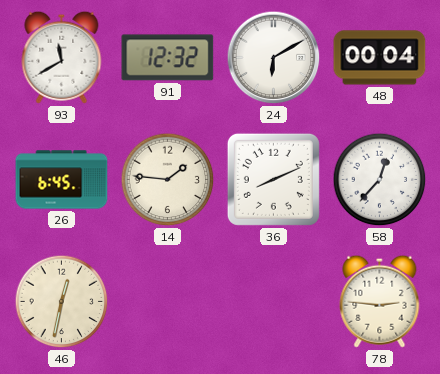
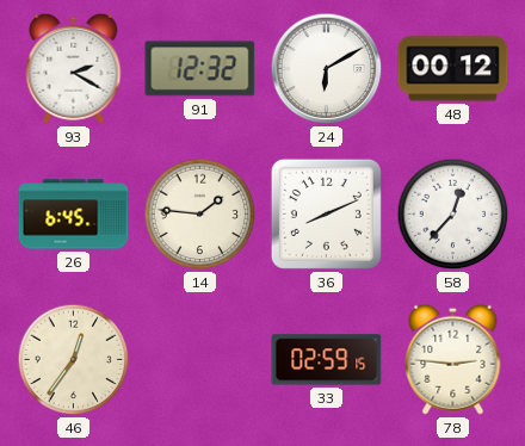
93: 11:40 -> 2:20 (74, 68)
48: 00:04 -> 00:12 (453, 69)
46: 12:32 -> 12:36 (74, 360)
33: none -> 02:59 (327, 360)
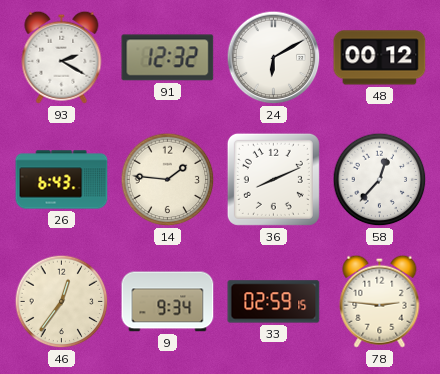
26: 6:45 -> 6:43 (62, 180)
9: none -> 9:34 (168, 302)
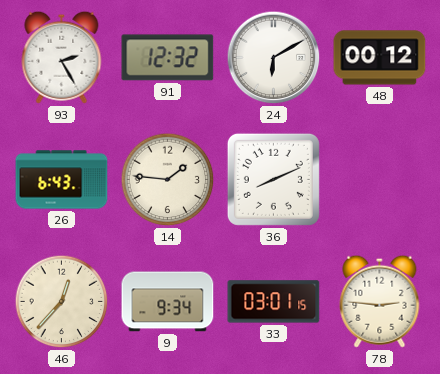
93: 2:20 -> 2:25 (62, 57)
58: 12:37 -> none (380, 180)
46: 12:36 -> 12:37 (62, 302)
33: 02:59 -> 03:01 (274, 302)
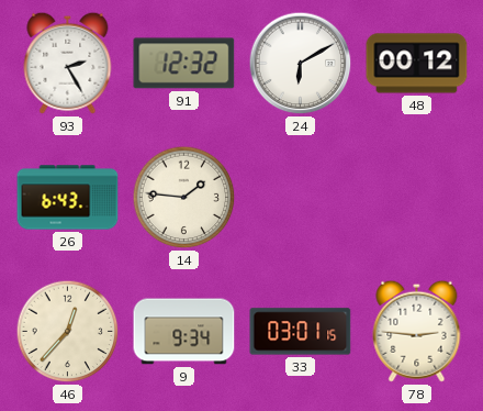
36: 8:11 -> none (273, 179)
